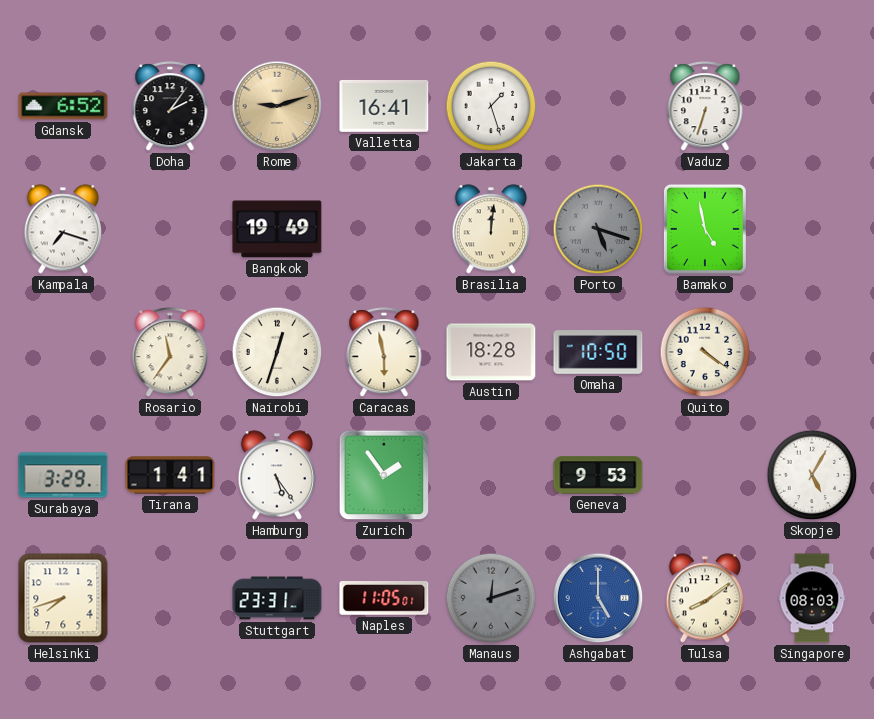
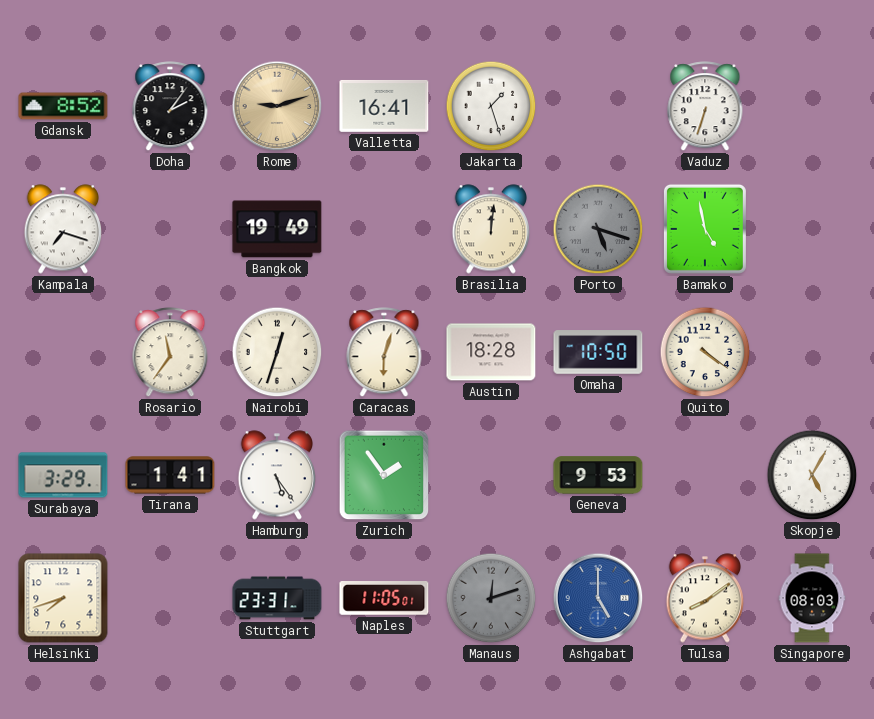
Gdansk: 6:52 -> 8:52 (63, 106)
Caracas: 5:58 -> 6:03 (384, 353)
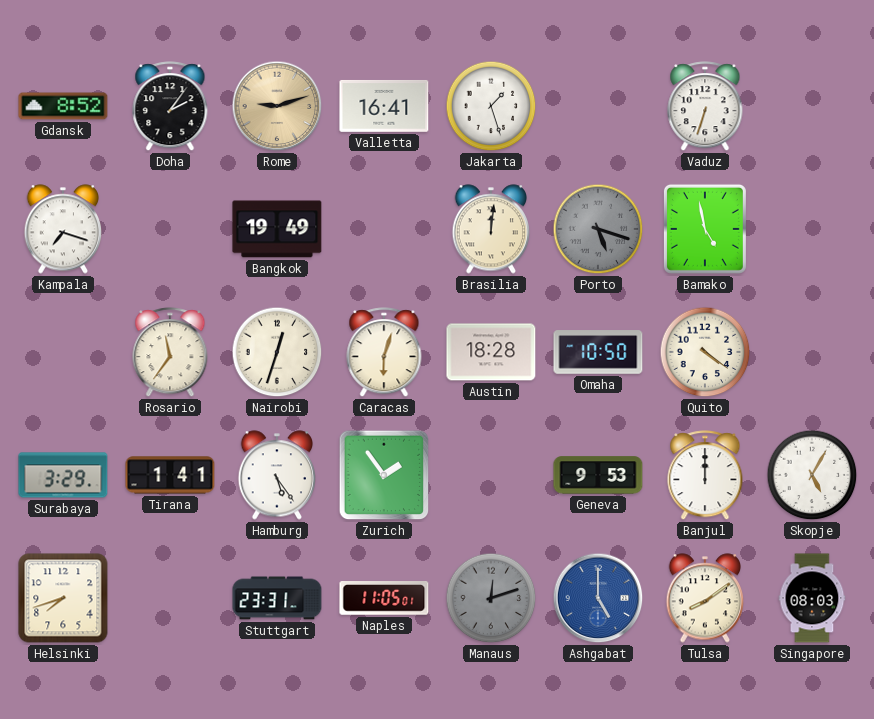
Banjul: none -> 12:00 (705, 476)
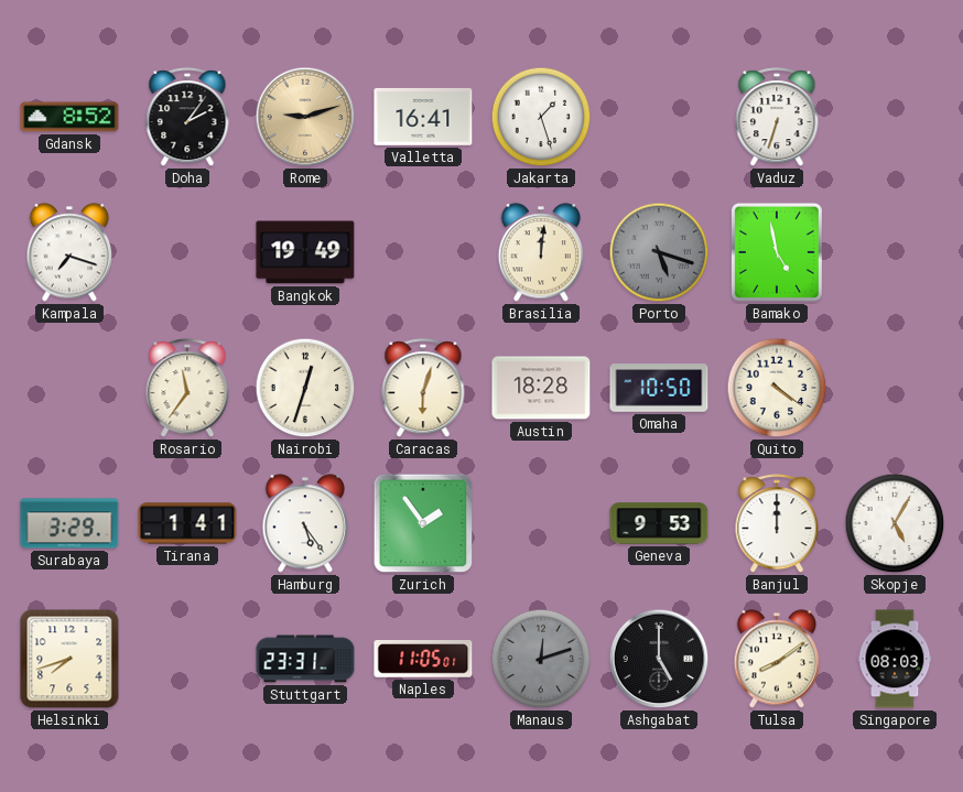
Ashgabat dial: blue -> black (659, 659)
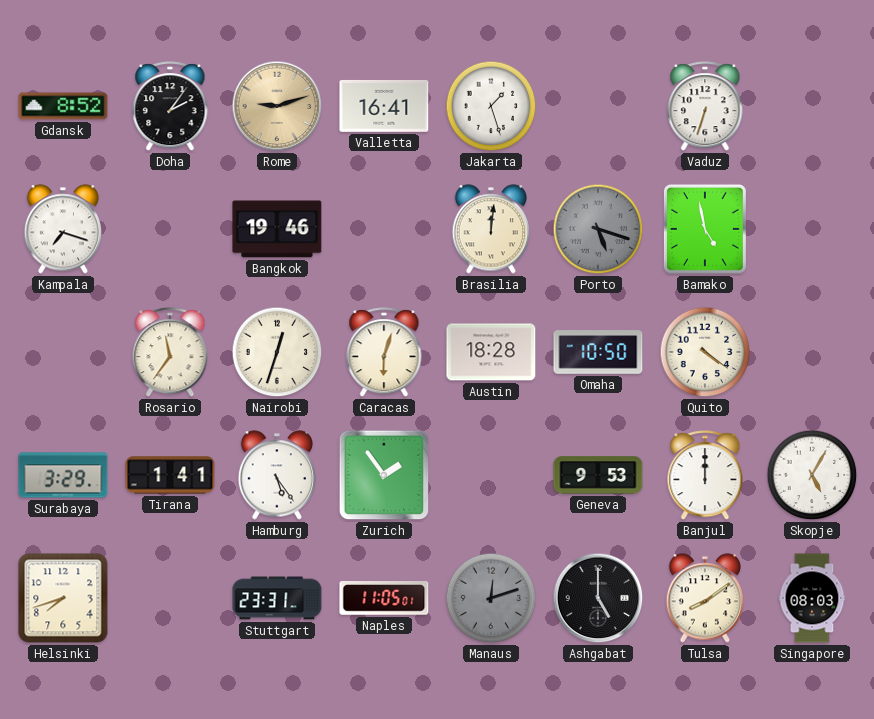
Bangkok: 19:49 -> 19:46 (277, 229)
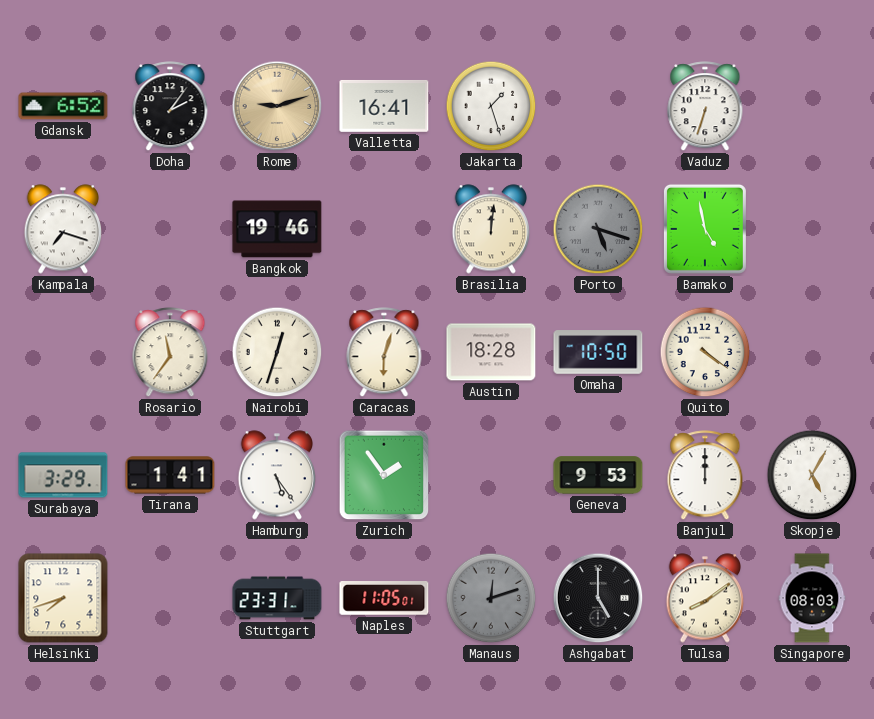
Gdansk: 8:52 -> 6:52 (63, 106)
